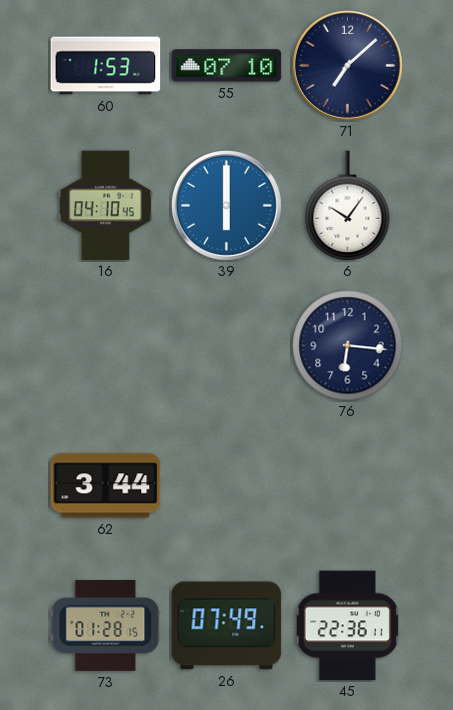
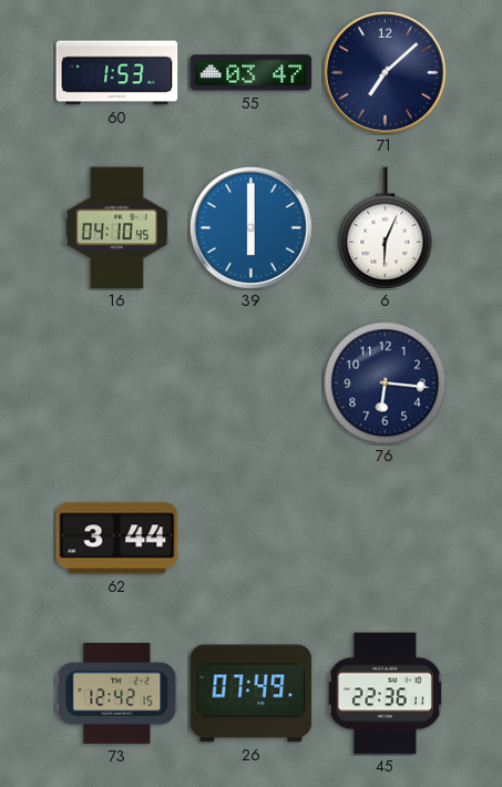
55: 07:10 -> 03:47 (252, 73)
6: 10:06 -> 6:04 (386, 228)
73: 01:28 -> 12:42 (117, 693)
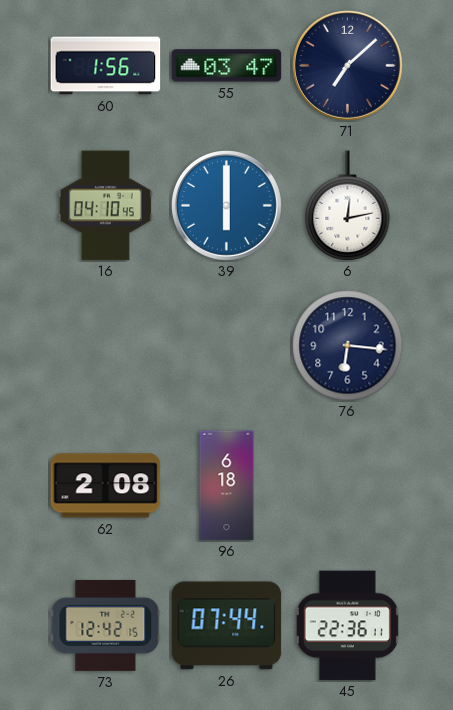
60: 1:53 -> 1:56 (106, 66)
6: 6:04 -> 12:13 (348, 206)
62: 3:44 -> 2:08 (106, 486)
96: none -> 6:18 (227, 486)
26: 07:49 -> 07:44 (227, 626)
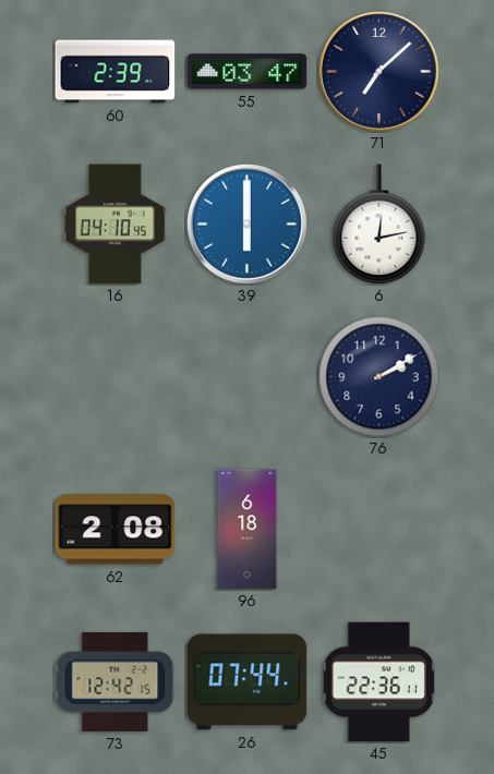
60: 1:56 -> 2:39 (116, 72)
76: 6:16 -> 2:10 (379, 377)
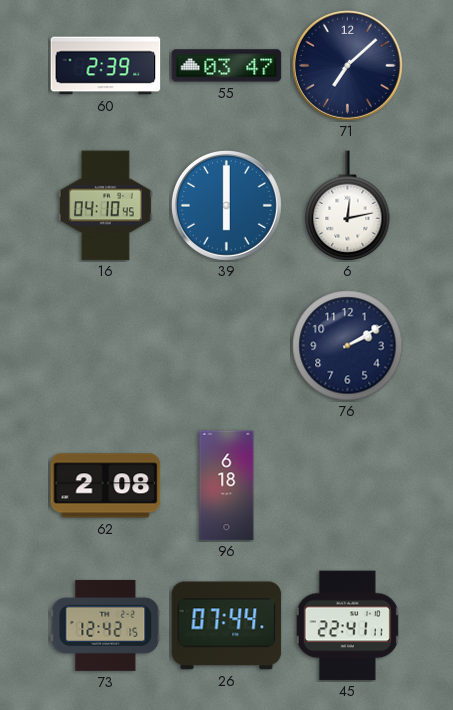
45: 22:36 -> 22:41 (347, 626)
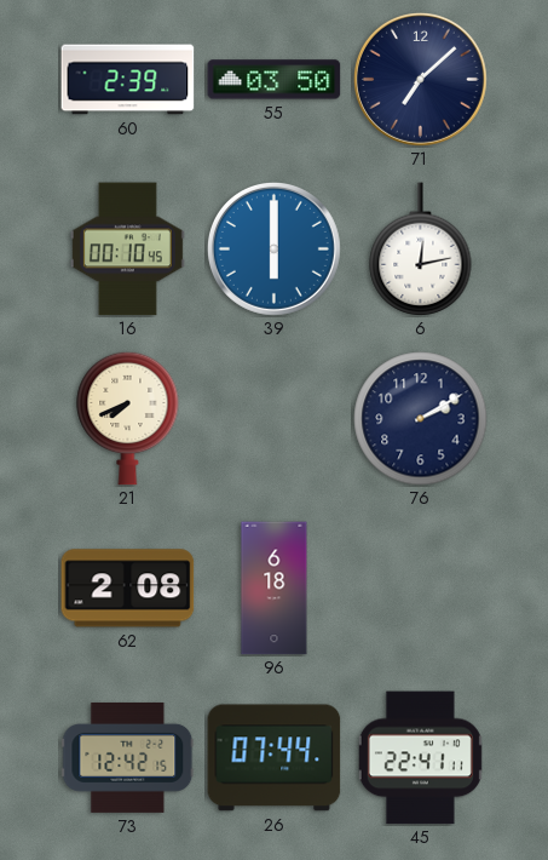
55: 03:47 -> 03:50 (275, 80)
16: 04:10 -> 00:10 (127, 250)
21: none -> 7:41 (128, 418)
